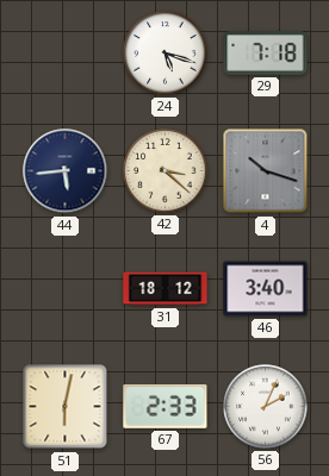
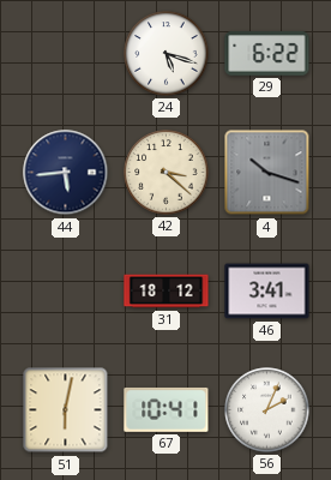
29: 7:18 -> 6:22 (267, 54)
46: 3:40 -> 3:41 (267, 292)
67: 2:33 -> 10:41 (167, 409)
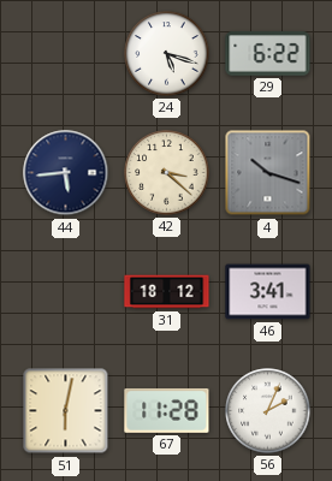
67: 10:41 -> 11:28 (167, 410)
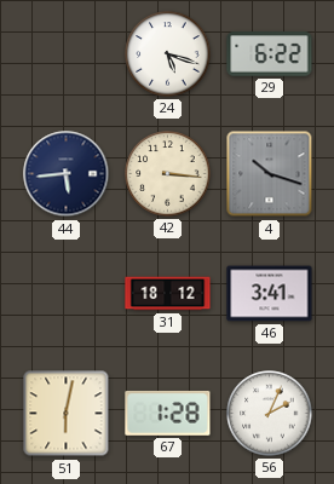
42: 3:22 -> 3:16 (168, 174)
67: 11:28 -> 1:28 (168, 413)
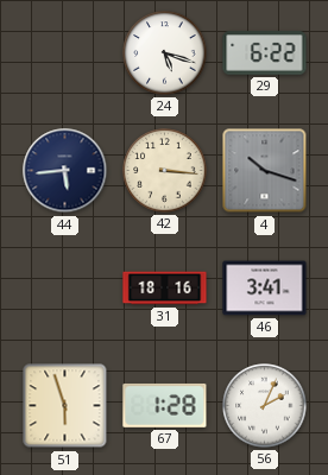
31: 18:12 -> 18:16 (165, 289)
51: 6:02 -> 5:57 (65, 406)
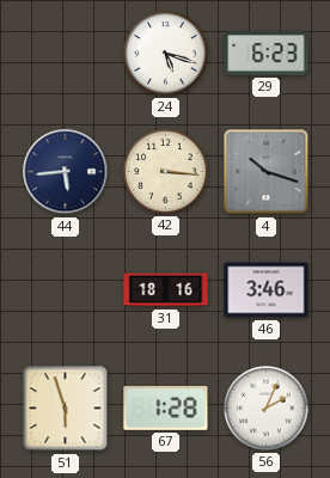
29: 6:22 -> 6:23 (267, 54)
46: 3:41 -> 3:46 (267, 290)
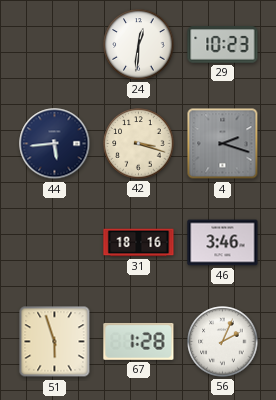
24: 5:18 -> 12:31 (139, 45)
29: 6:23 -> 10:23 (223, 45)
42: 3:16 -> 3:18 (139, 144)
4: 10:18 -> 2:18 (223, 144)
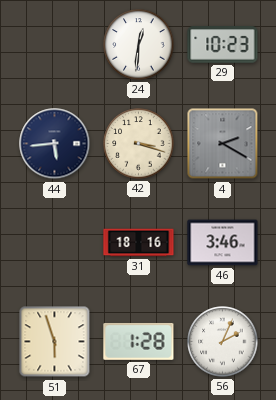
4: 2:18 -> 2:20 (223, 144)
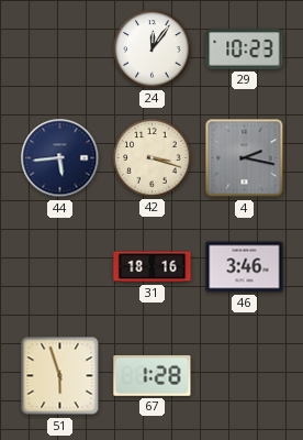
24: 12:31 -> 12:06 (153, 50)
4: 2:20 -> 2:17 (245, 158)
56: 2:04 -> none (223, 342)
